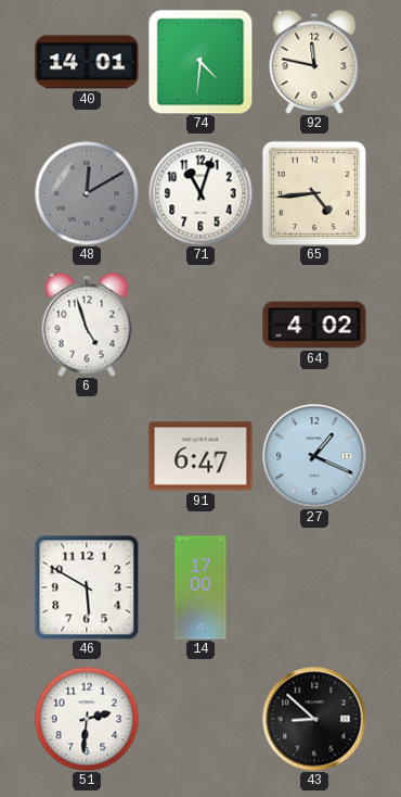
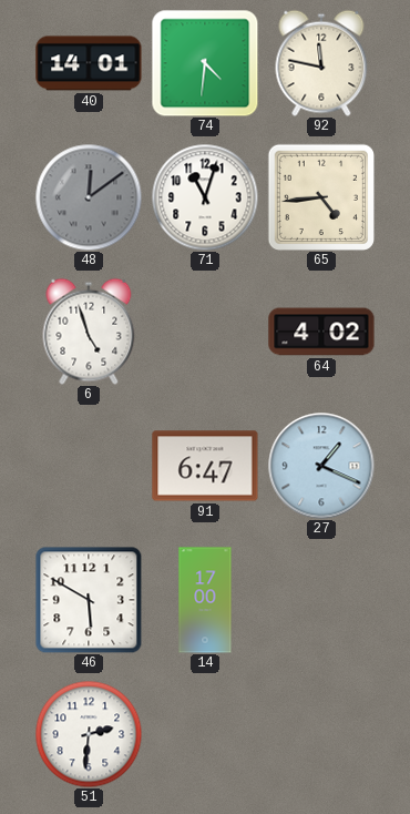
48: 12:10 -> 12:09 (89, 197)
43: 8:52 -> none (314, 719)
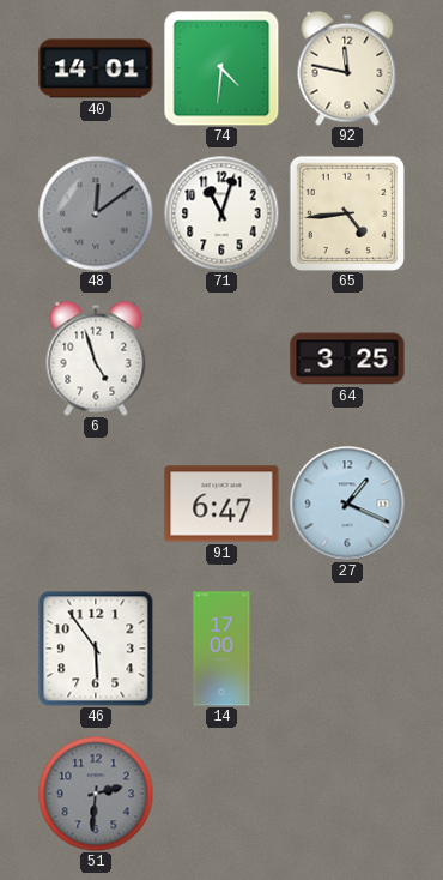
64: 4:02 -> 3:25 (347, 358)
46: 5:50 -> 5:54 (96, 649)
51 dial: white -> grey (96, 794)
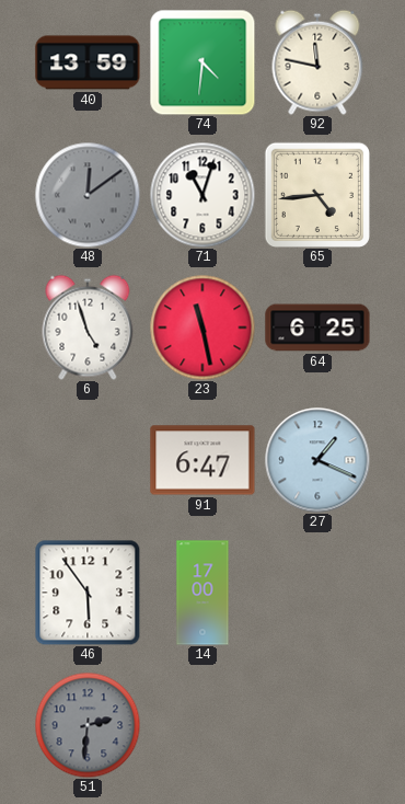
40: 14:01 -> 13:59 (88, 62)
23: none -> 11:28 (202, 328)
64: 3:25 -> 6:25 (317, 328)
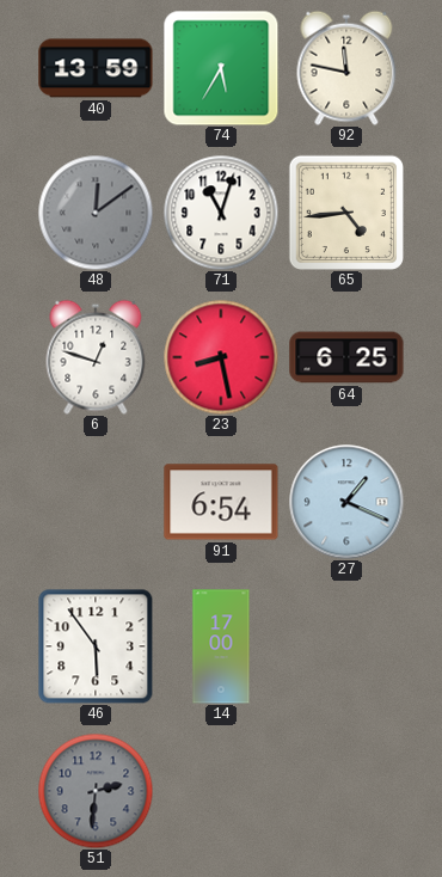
74: 4:31 -> 5:35 (221, 68)
6: 4:57 -> 12:48 (96, 357)
23: 11:28 -> 8:28 (221, 357)
91: 6:47 -> 6:54 (221, 502)
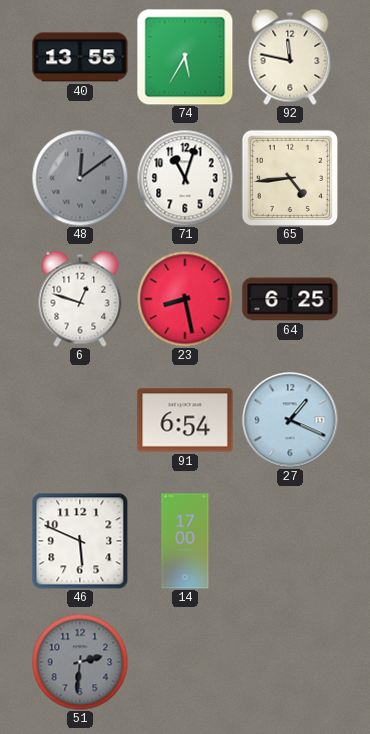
40: 13:59 -> 13:55 (80, 57)
46: 5:54 -> 5:49 (80, 541)
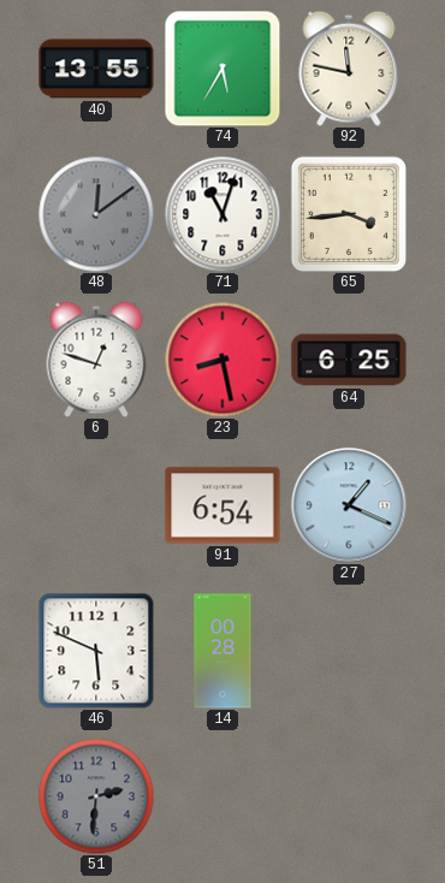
65: 4:44 -> 3:44 (348, 213)
14: 17:00 -> 00:28 (222, 651)
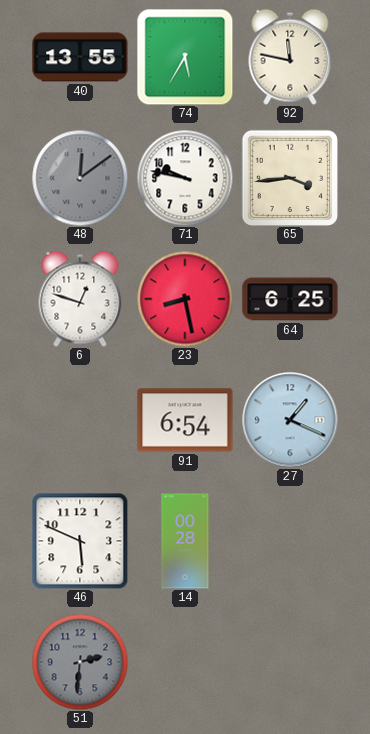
71: 11:03 -> 9:47 (185, 178)
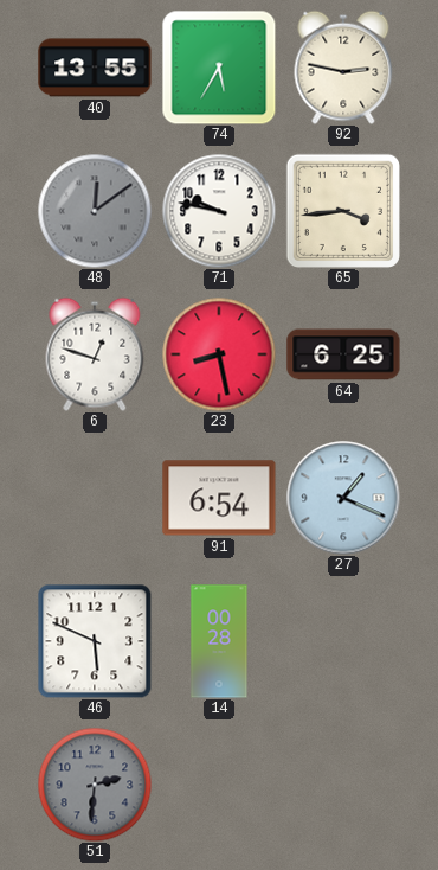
92: 11:47 -> 2:47 (343, 68)
